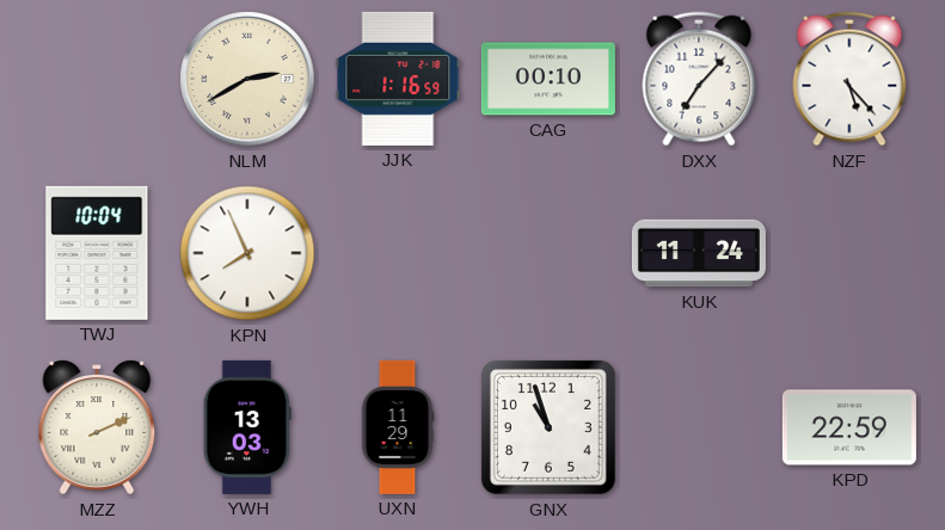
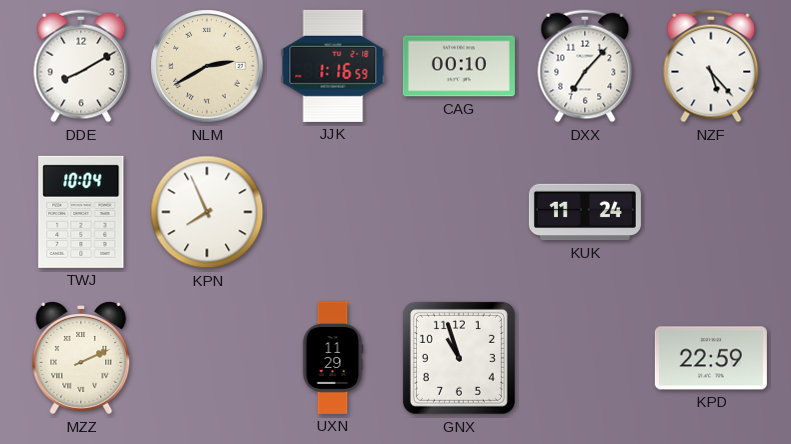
DDE: none -> 8:10 (81, 66)
YWH: 13:03 -> none (247, 427)
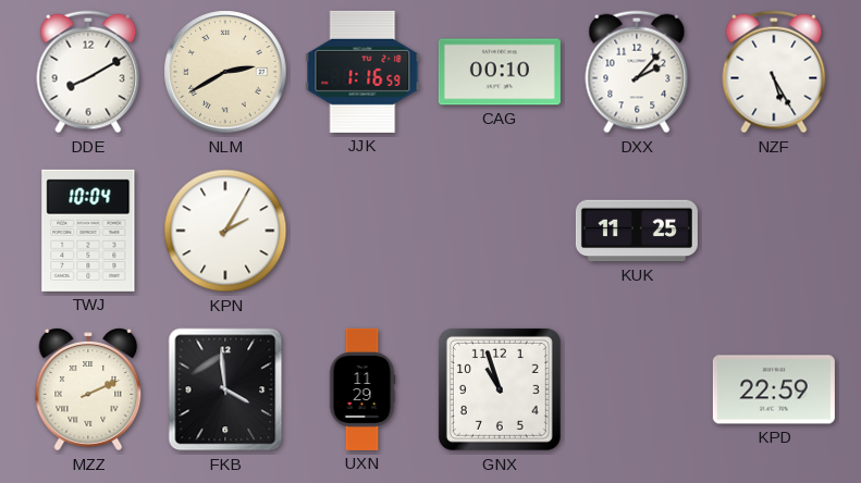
DXX: 7:07 -> 2:07 (637, 72)
NZF: 5:23 -> 5:25 (774, 72)
KPN: 7:56 -> 2:05 (225, 231)
KUK: 11:24 -> 11:25 (637, 231)
FKB: none -> 3:59 (225, 389)
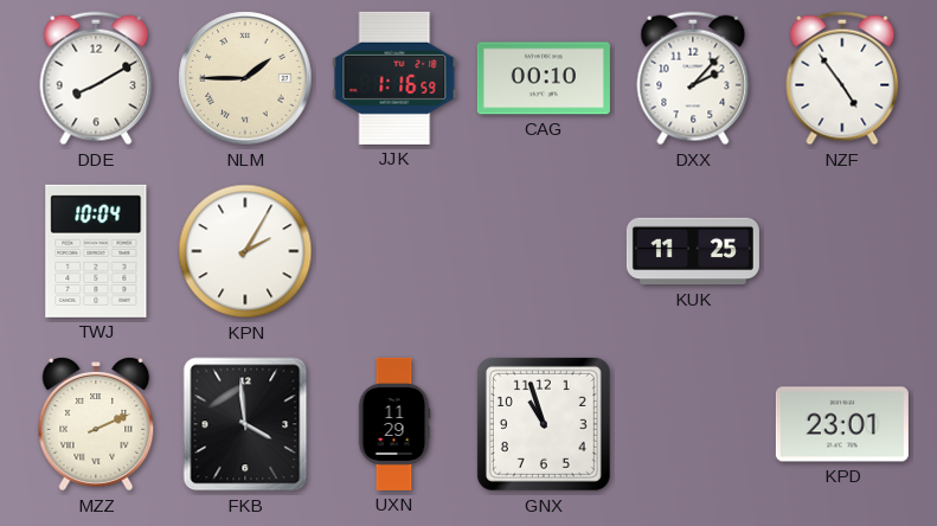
NLM: 2:40 -> 1:45 (245, 78)
NZF: 5:25 -> 4:54 (842, 78)
KPD: 22:59 -> 23:01 (842, 424)
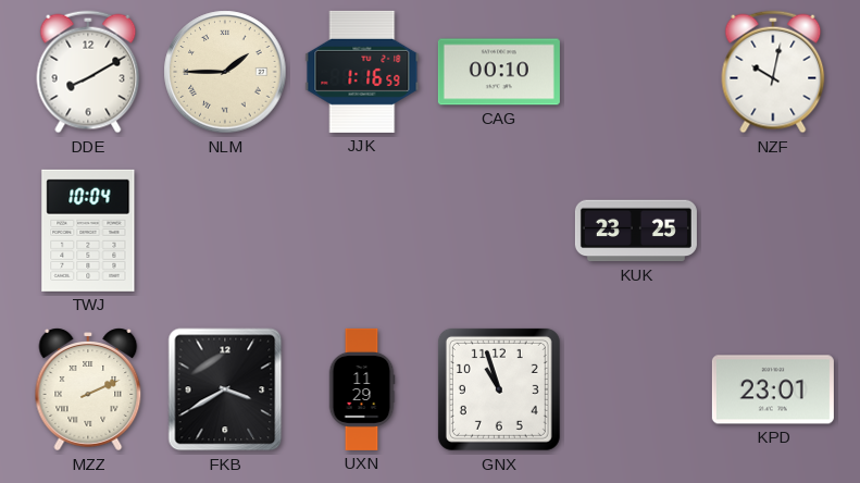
DXX: 2:07 -> none (693, 78)
NZF: 4:54 -> 10:02 (773, 72)
KPN: 2:05 -> none (245, 251)
KUK: 11:25 -> 23:25 (636, 231)
FKB: 3:59 -> 3:40 (225, 389)
